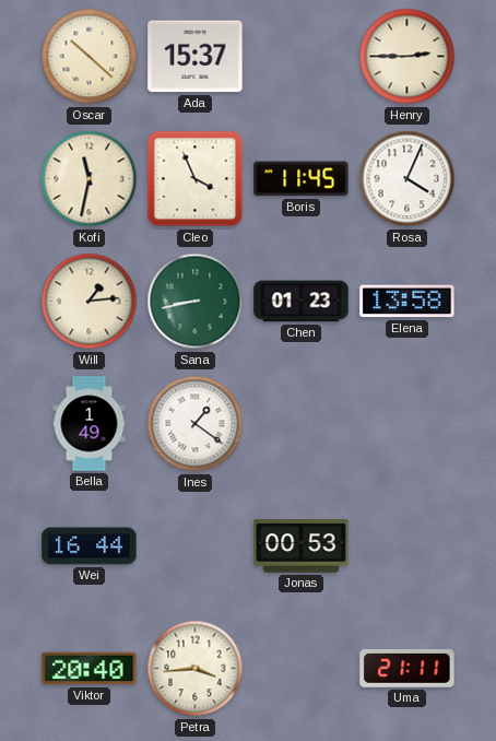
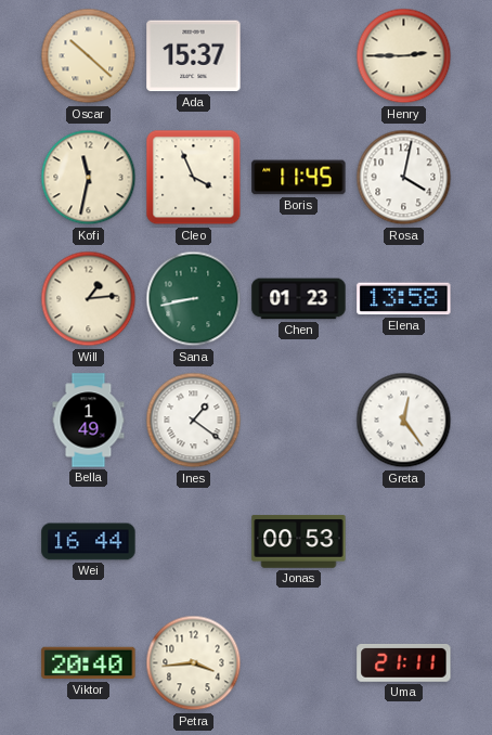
Rosa: 4:04 -> 4:02 (404, 178)
Greta: none -> 12:24 (404, 421)
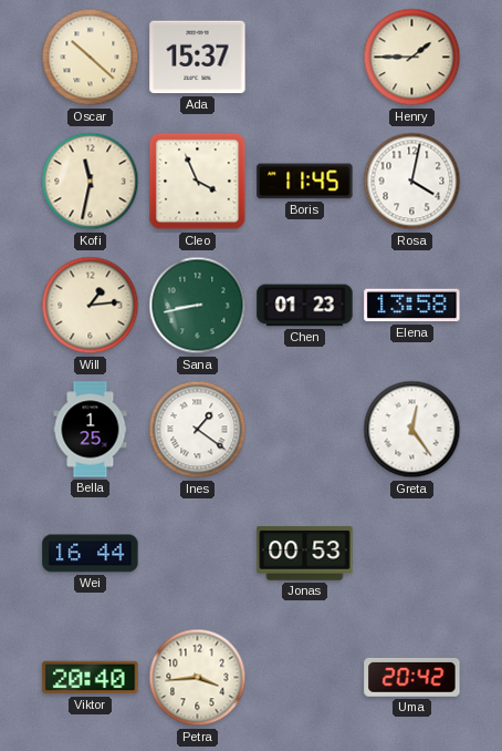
Henry: 2:45 -> 1:45 (412, 58)
Bella: 1:49 -> 1:25 (91, 430)
Uma: 21:11 -> 20:42 (412, 677)
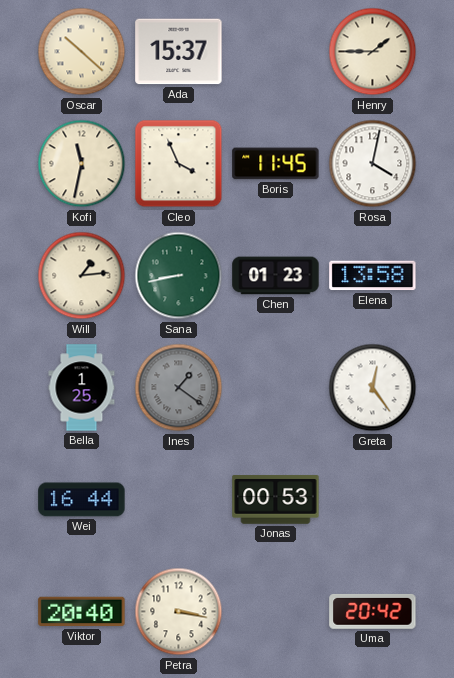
Ines dial: white -> grey (179, 388)
Petra: 3:44 -> 3:17 (179, 612)
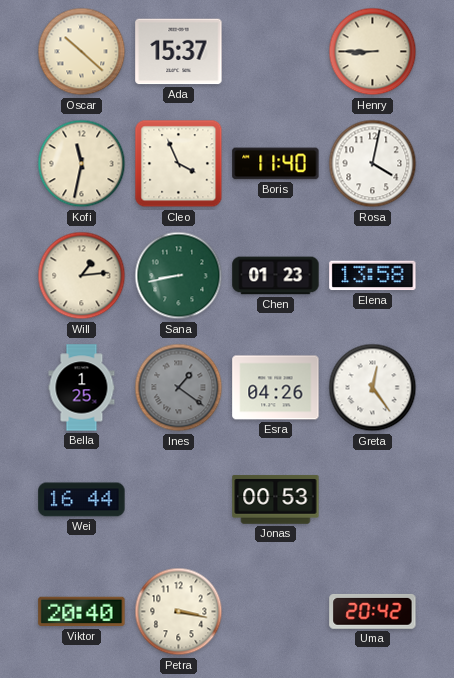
Henry: 1:45 -> 8:45 (373, 52)
Boris: 11:45 -> 11:40 (276, 164)
Esra: none -> 04:26 (276, 388)
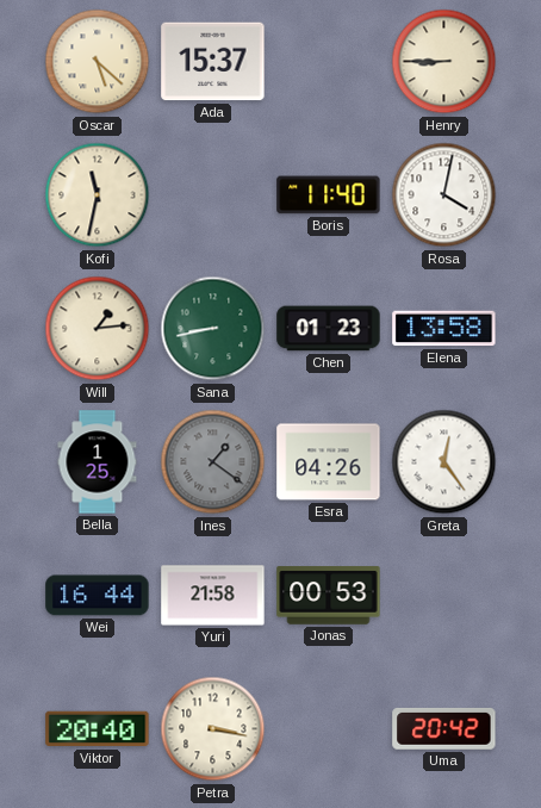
Oscar: 10:22 -> 5:22 (98, 62)
Cleo: 3:56 -> none (179, 164)
Yuri: none -> 21:58 (213, 596)
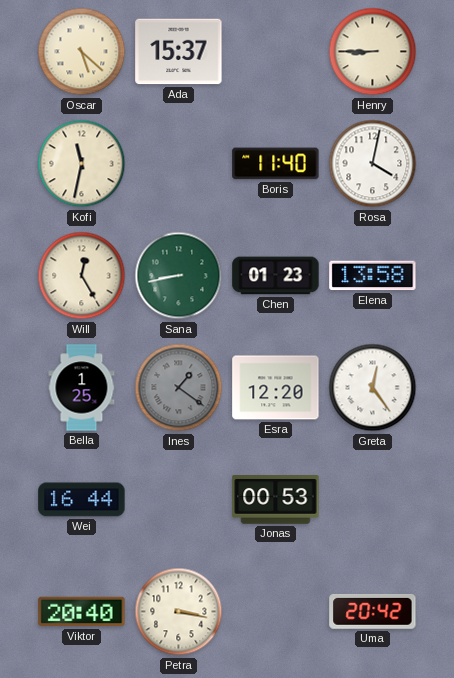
Will: 1:14 -> 12:25 (82, 276)
Esra: 04:26 -> 12:20 (276, 388)
Yuri: 21:58 -> none (213, 596)
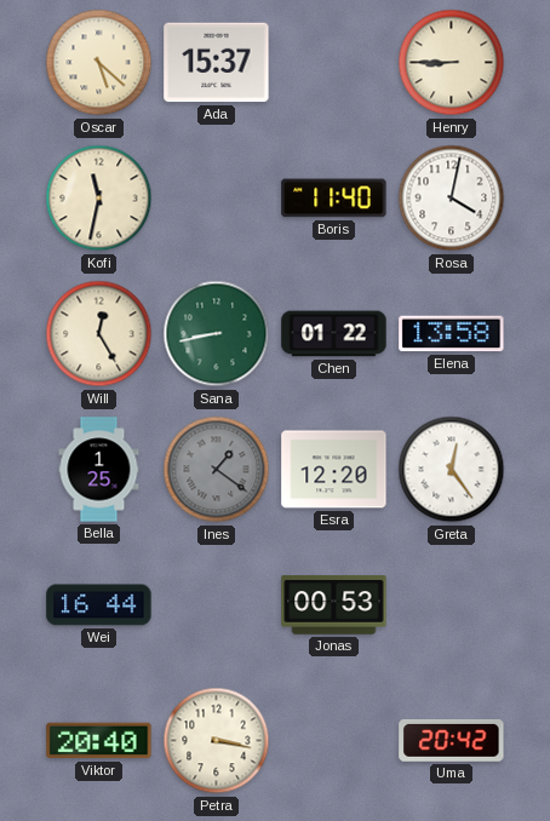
Chen: 01:23 -> 01:22 (334, 334)
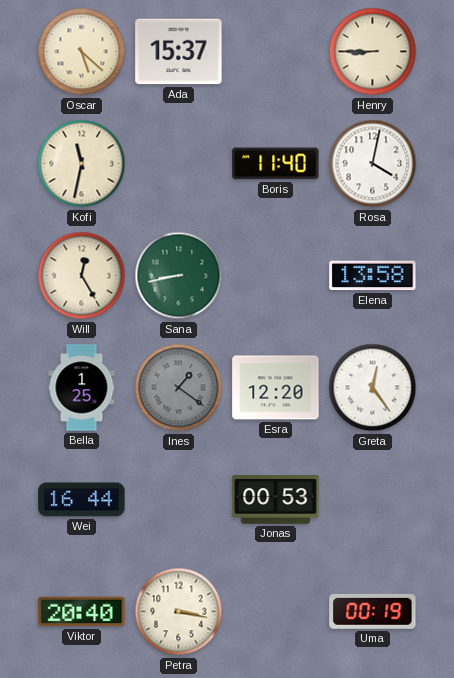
Chen: 01:22 -> none (334, 334)
Uma: 20:42 -> 00:19 (373, 611)
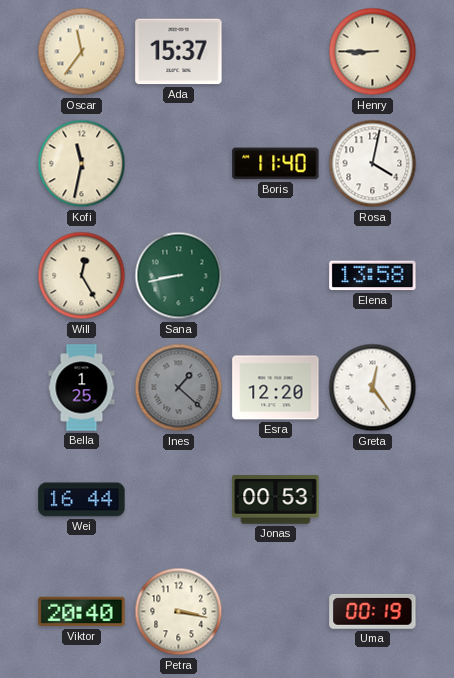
Oscar: 5:22 -> 11:36 (82, 52)
Ines: 1:21 -> 1:22 (179, 388)
